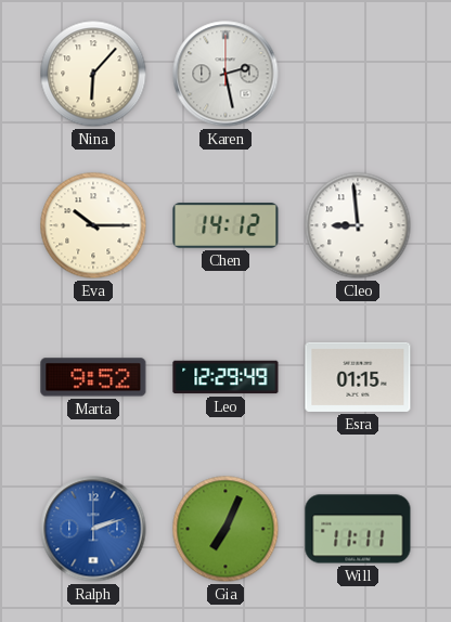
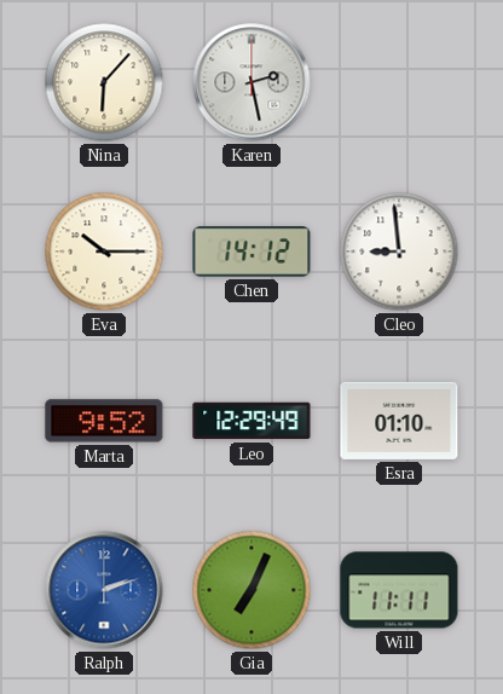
Esra: 01:15 -> 01:10 (399, 421)
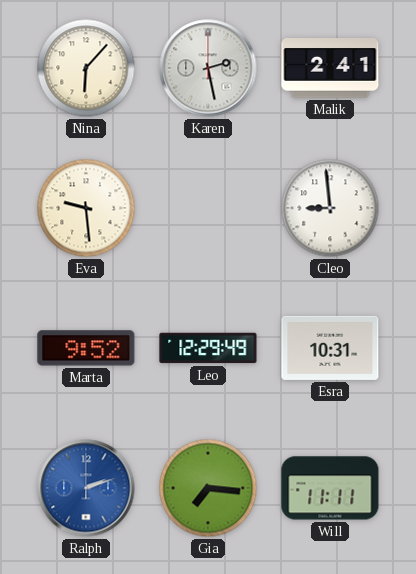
Malik: none -> 2:41 (330, 69)
Eva: 10:15 -> 9:29 (86, 208)
Chen: 14:12 -> none (251, 253)
Esra: 01:10 -> 10:31 (330, 348)
Gia: 7:04 -> 7:16 (208, 488)
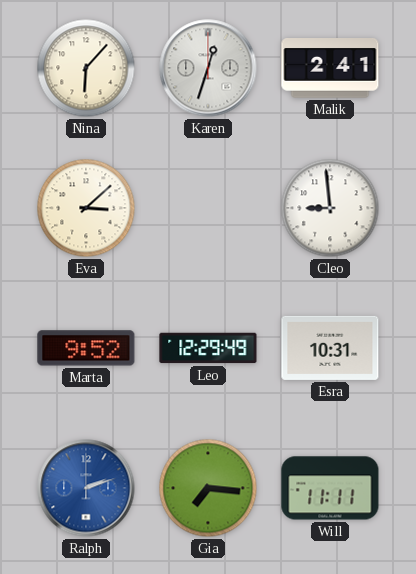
Karen: 2:28 -> 12:33 (208, 68)
Eva: 9:29 -> 3:08 (86, 208)
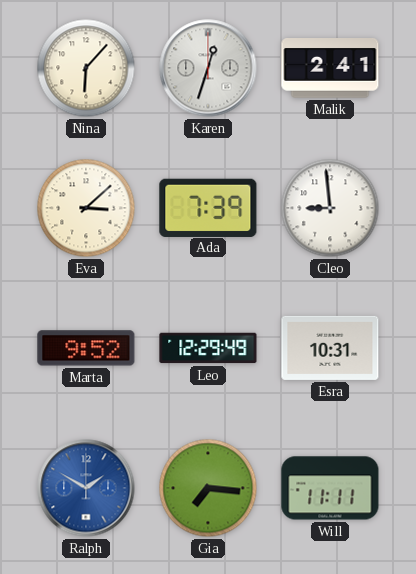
Ada: none -> 7:39 (208, 207)
Ralph: 2:12 -> 1:50 (86, 488)
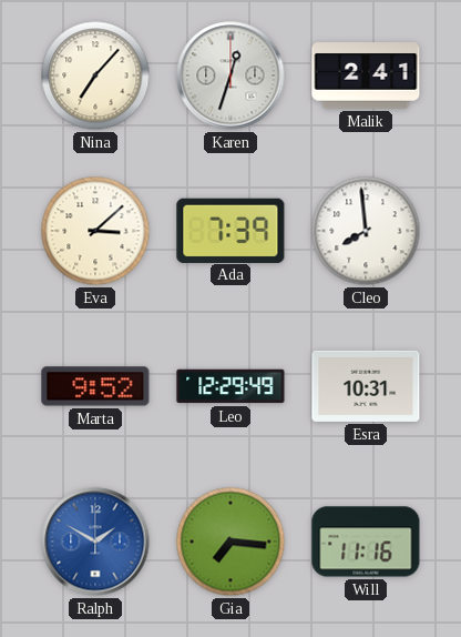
Nina: 6:07 -> 7:07 (95, 75)
Cleo: 8:59 -> 7:59 (366, 231)
Will: 11:11 -> 11:16 (366, 542)
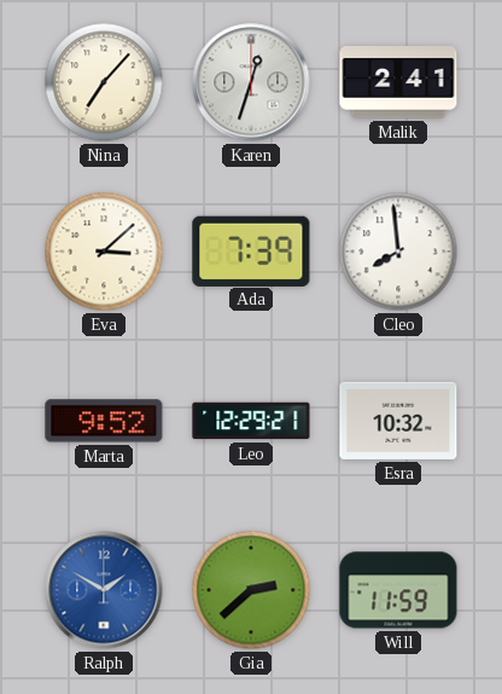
Leo: 12:29:49 -> 12:29:21 (251, 421)
Esra: 10:31 -> 10:32 (398, 421)
Gia: 7:16 -> 2:38 (251, 590)
Will: 11:16 -> 11:59 (398, 590)
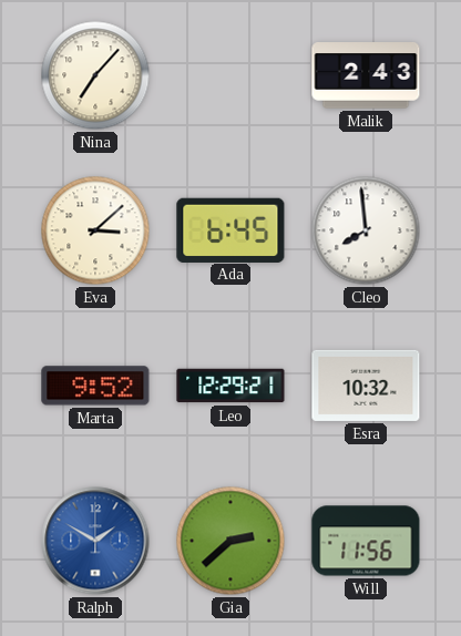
Karen: 12:33 -> none (251, 82)
Malik: 2:41 -> 2:43 (366, 76)
Ada: 7:39 -> 6:45 (230, 229)
Will: 11:59 -> 11:56 (366, 541)
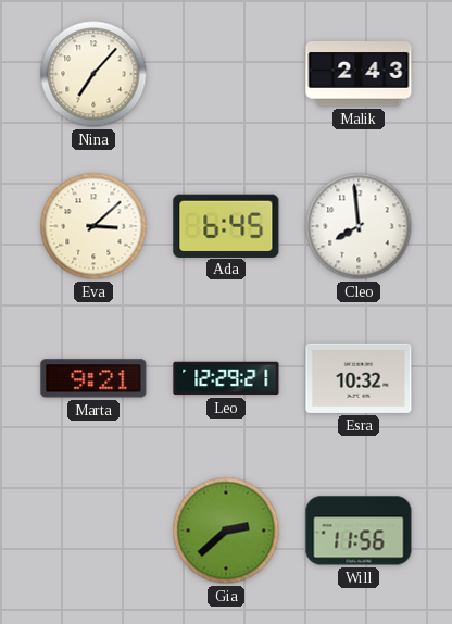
Marta: 9:52 -> 9:21 (93, 378)
Ralph: 1:50 -> none (95, 541)
